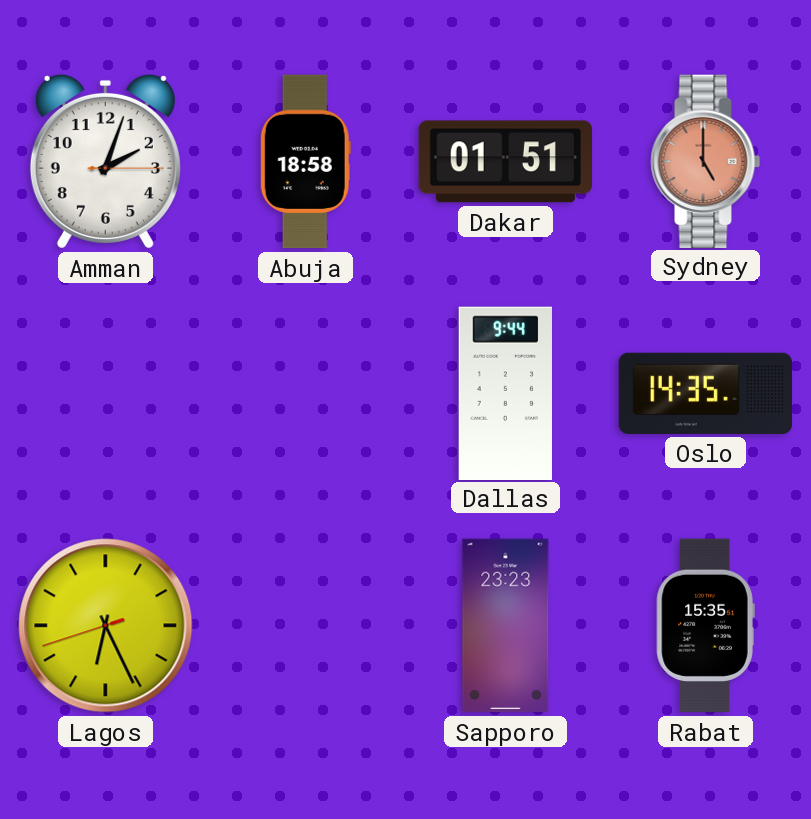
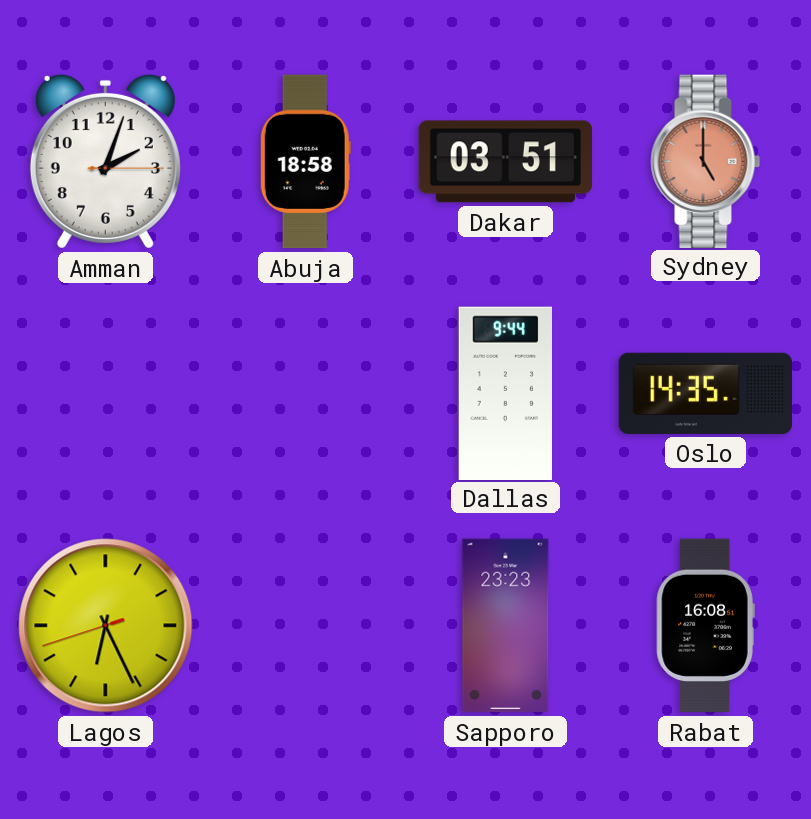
Dakar: 01:51 -> 03:51 (505, 162)
Rabat: 15:35 -> 16:08 (705, 626)
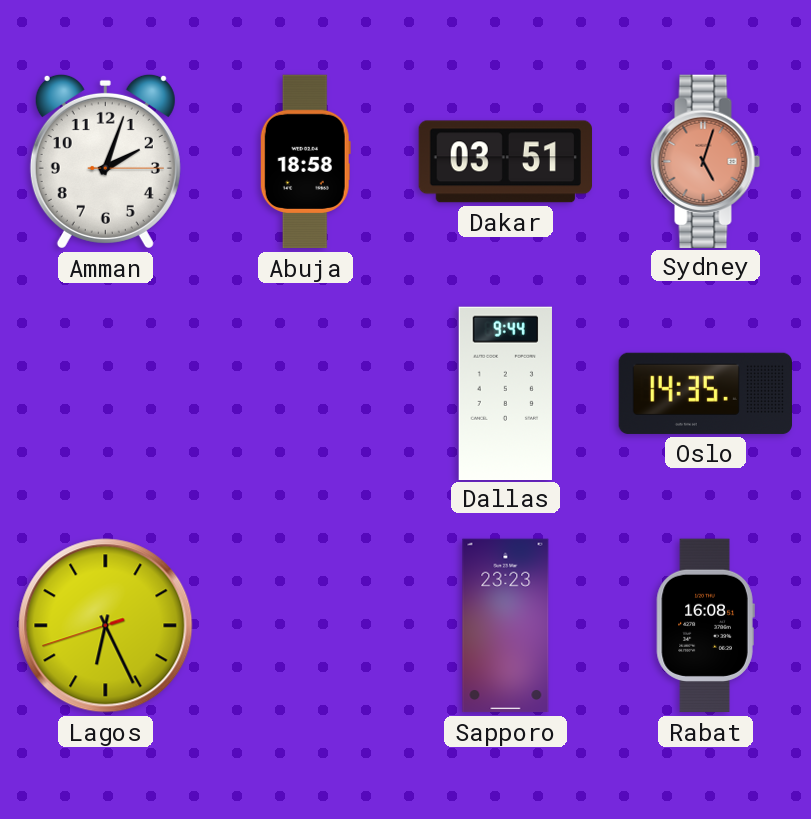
Sydney: 5:00 -> 5:03 (706, 161)
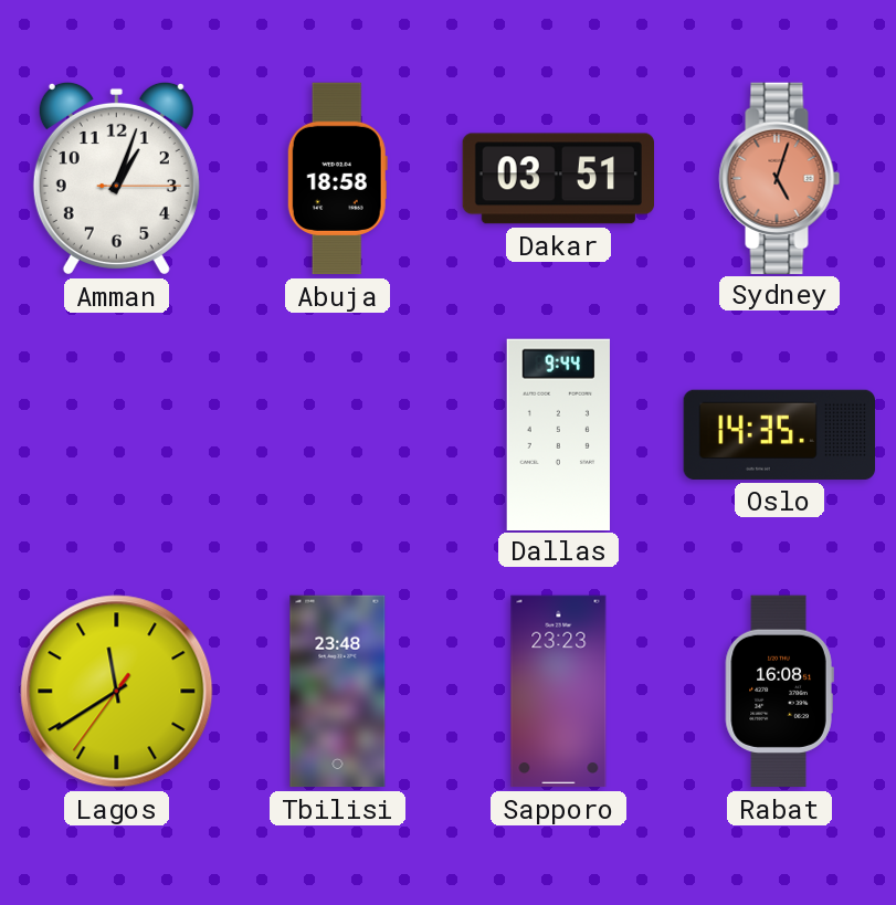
Amman: 2:03 -> 1:03 (116, 178)
Lagos: 6:25 -> 11:39 (117, 692)
Tbilisi: none -> 23:48 (338, 692)
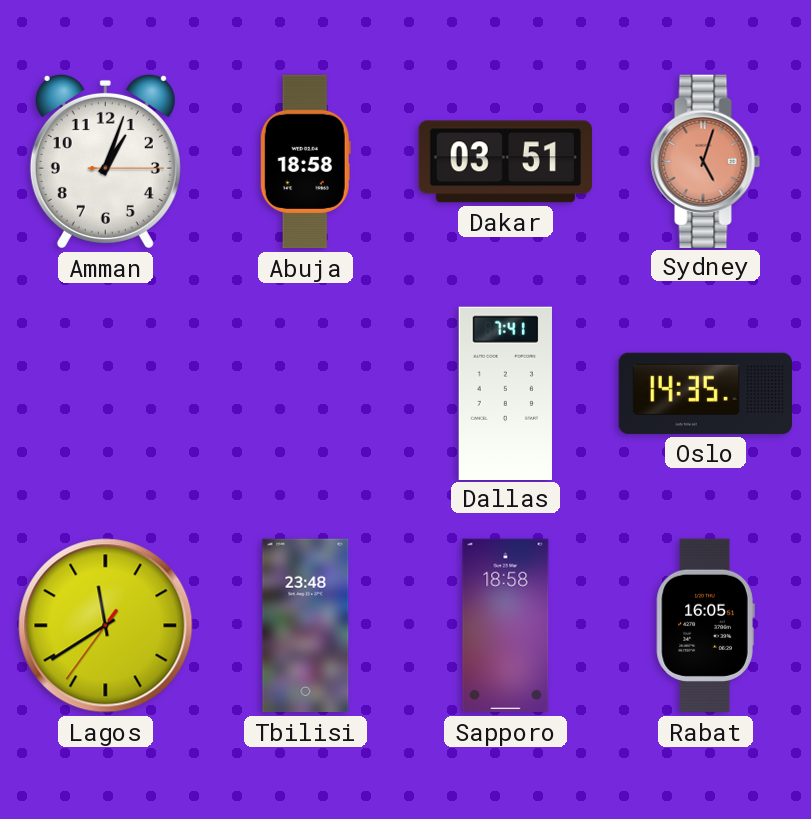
Dallas: 9:44 -> 7:41 (505, 393)
Sapporo: 23:23 -> 18:58 (506, 626)
Rabat: 16:08 -> 16:05 (705, 626)
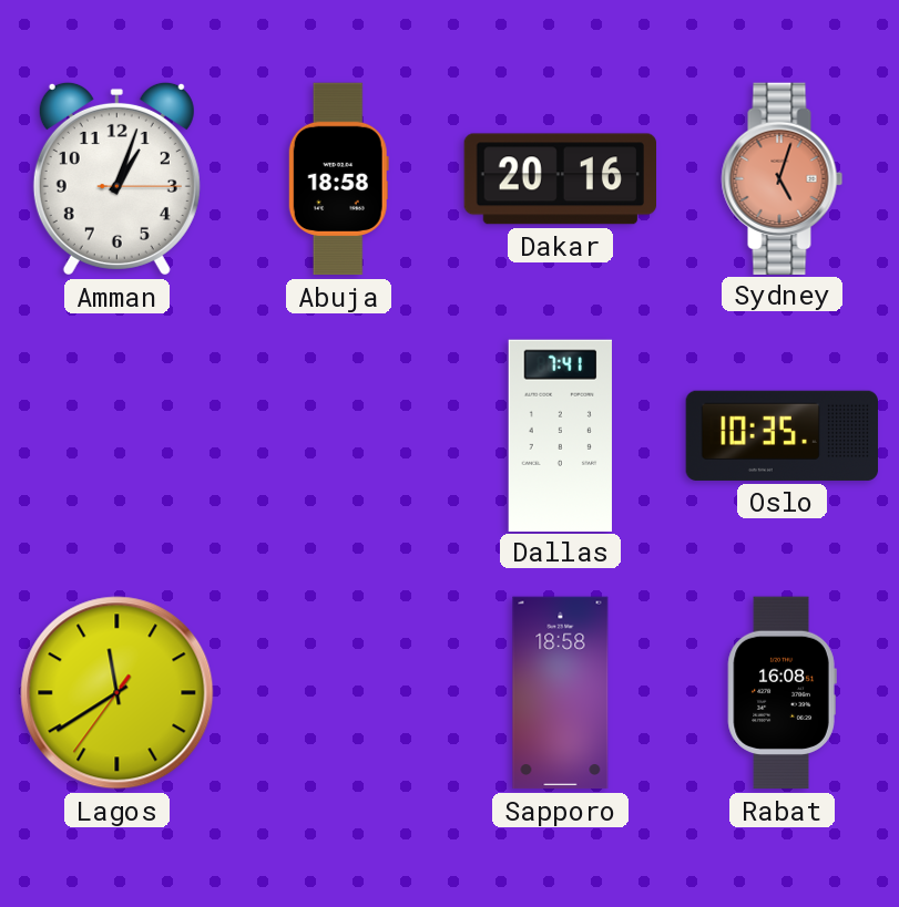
Dakar: 03:51 -> 20:16 (560, 179)
Oslo: 14:35 -> 10:35 (781, 435)
Tbilisi: 23:48 -> none (306, 626)
Rabat: 16:05 -> 16:08 (781, 693)
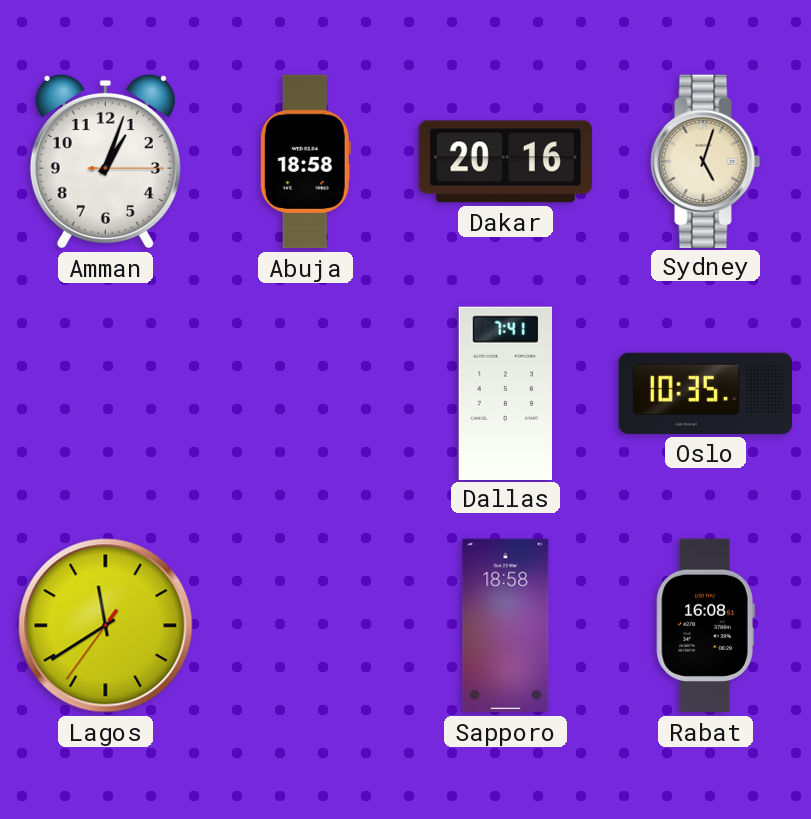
Sydney dial: salmon -> cream (706, 161)
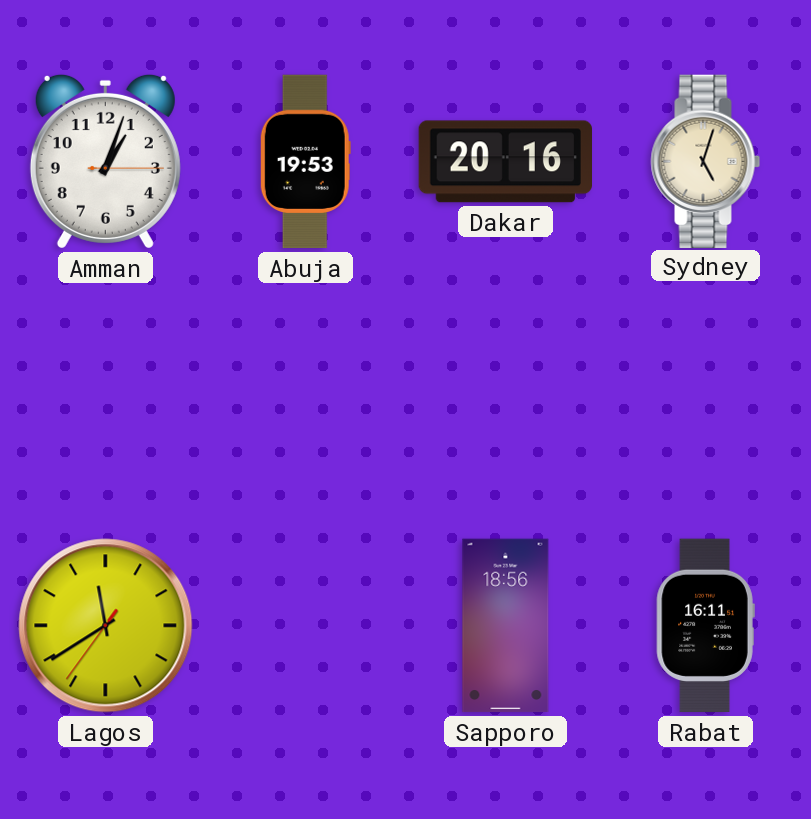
Abuja: 18:58 -> 19:53 (305, 162)
Dallas: 7:41 -> none (505, 393)
Oslo: 10:35 -> none (705, 393)
Sapporo: 18:58 -> 18:56 (506, 626)
Rabat: 16:08 -> 16:11 (705, 626)
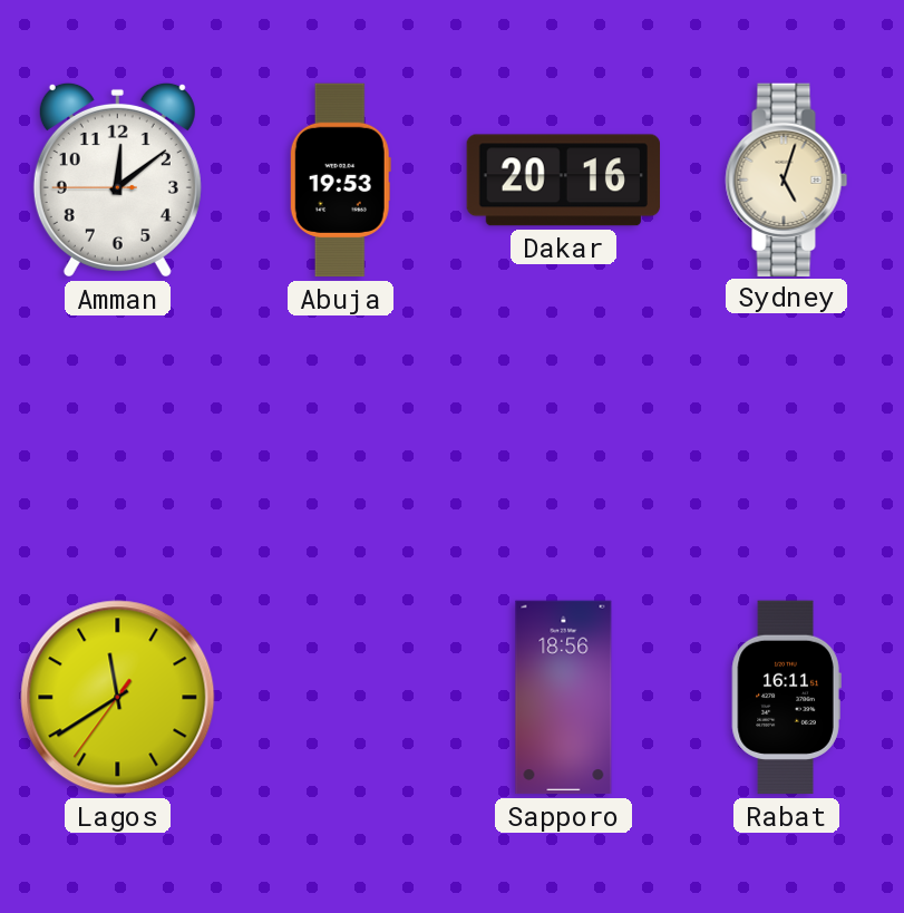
Amman: 1:03 -> 12:08 (117, 179)
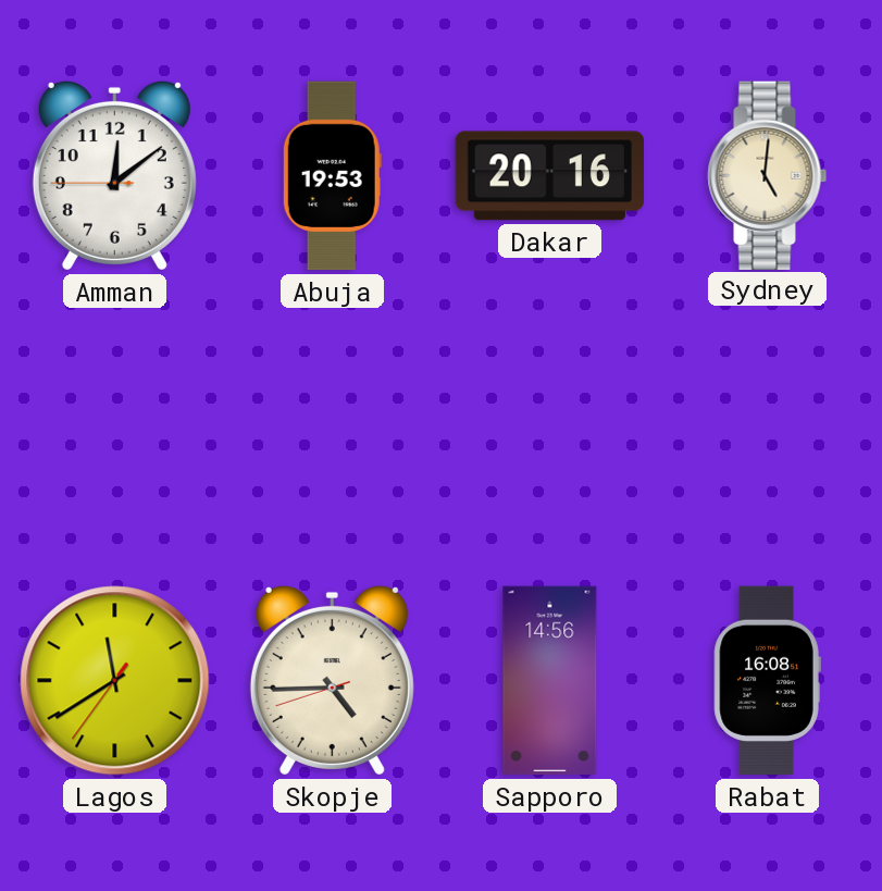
Sydney: 5:03 -> 5:01 (768, 175)
Skopje: none -> 4:44 (332, 680)
Sapporo: 18:56 -> 14:56 (550, 681)
Rabat: 16:11 -> 16:08 (767, 681)
